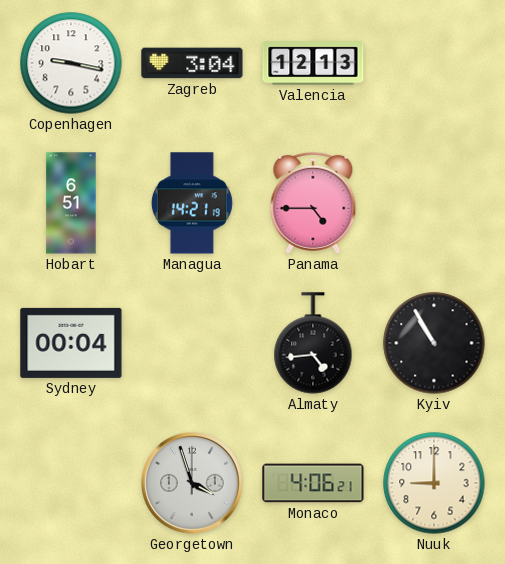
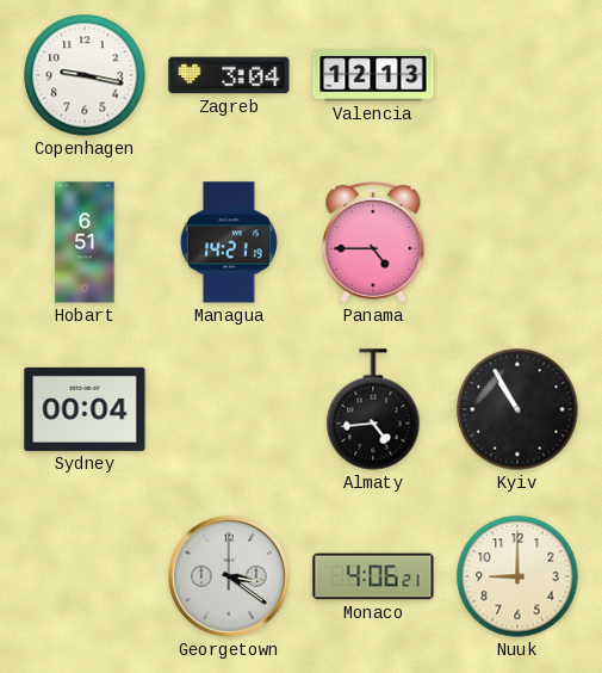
Georgetown: 3:57 -> 3:21 (230, 578)
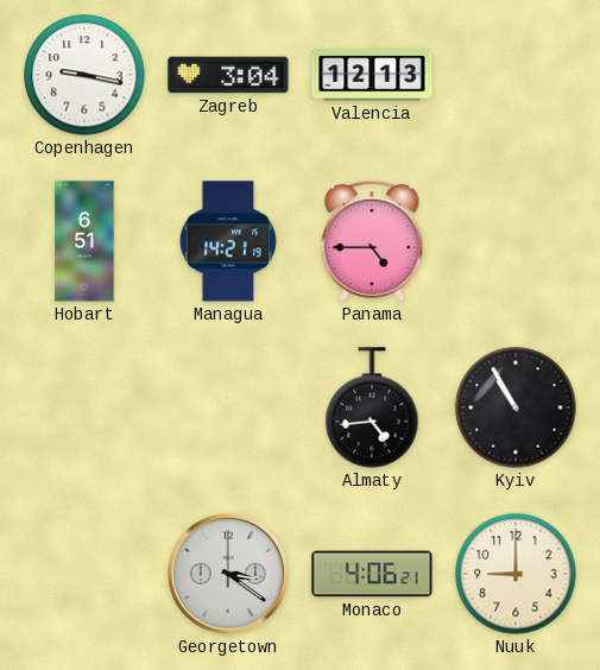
Sydney: 00:04 -> none (85, 409)
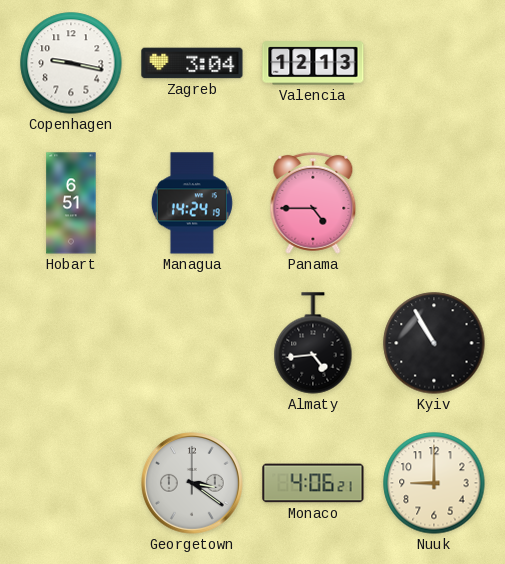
Managua: 14:21 -> 14:24 (192, 203)
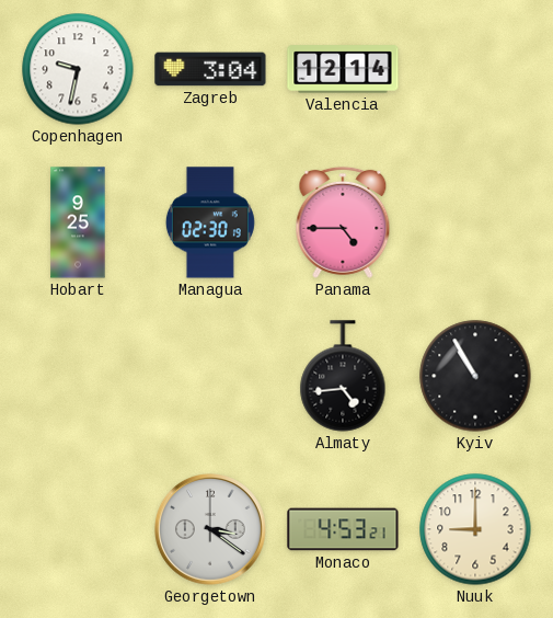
Copenhagen: 9:17 -> 9:32 (78, 69)
Valencia: 12:13 -> 12:14 (343, 69)
Hobart: 6:51 -> 9:25 (78, 222)
Managua: 14:24 -> 02:30 (210, 222)
Monaco: 4:06 -> 4:53 (343, 529)
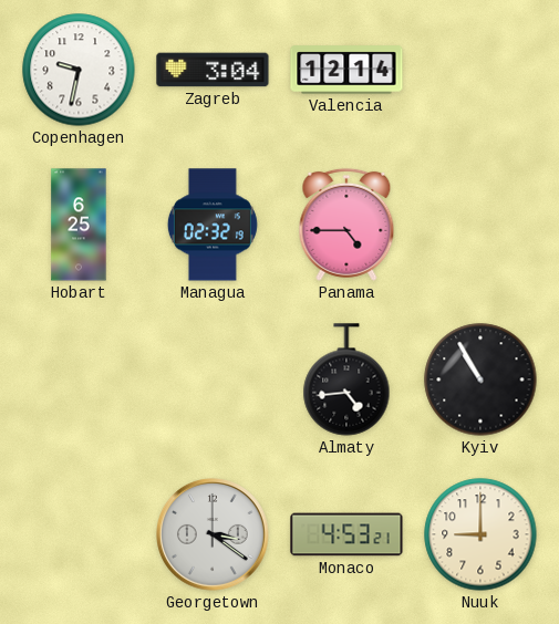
Hobart: 9:25 -> 6:25 (79, 225)
Managua: 02:30 -> 02:32 (213, 225)
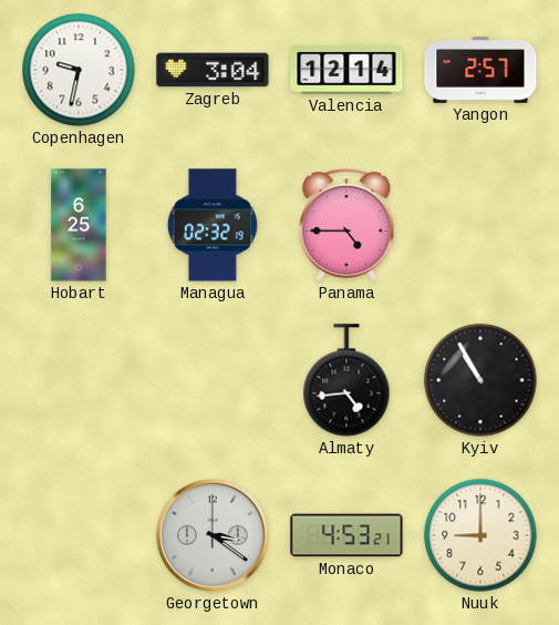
Yangon: none -> 2:57 (480, 71)
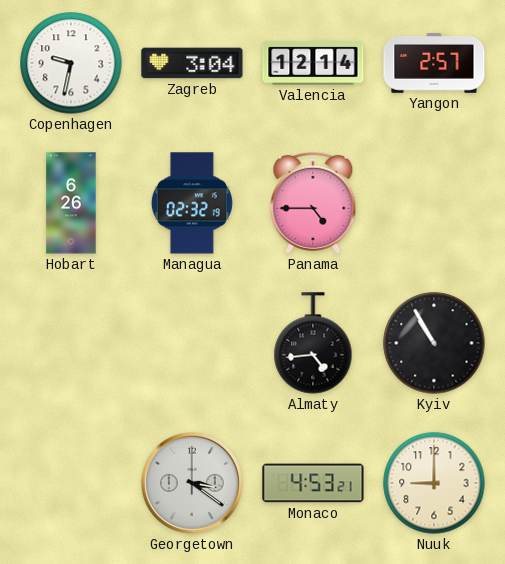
Hobart: 6:25 -> 6:26 (71, 203)
